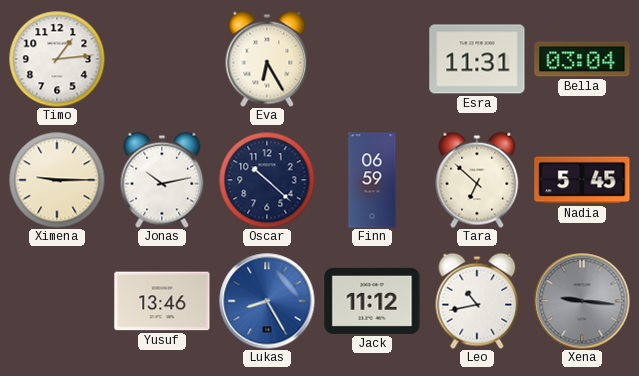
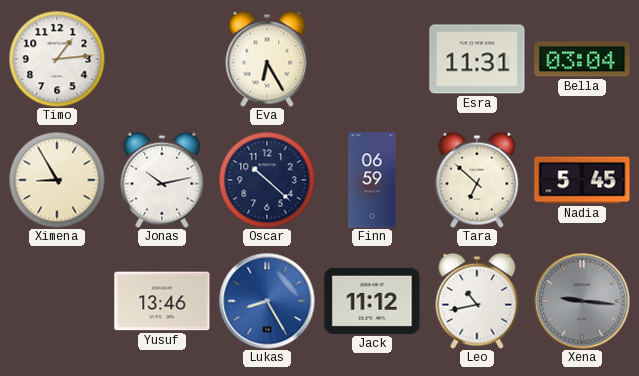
Ximena: 9:15 -> 8:55 (57, 180)
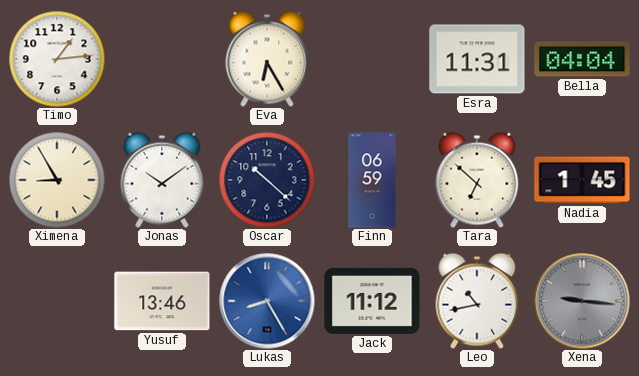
Bella: 03:04 -> 04:04 (582, 59)
Jonas: 10:13 -> 10:09 (162, 180)
Nadia: 5:45 -> 1:45 (582, 180)
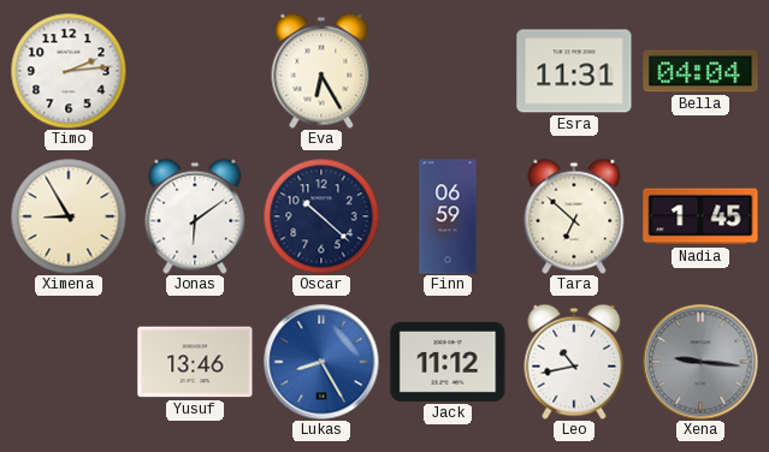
Timo: 1:14 -> 2:14 (69, 71)
Jonas: 10:09 -> 6:09 (195, 216)
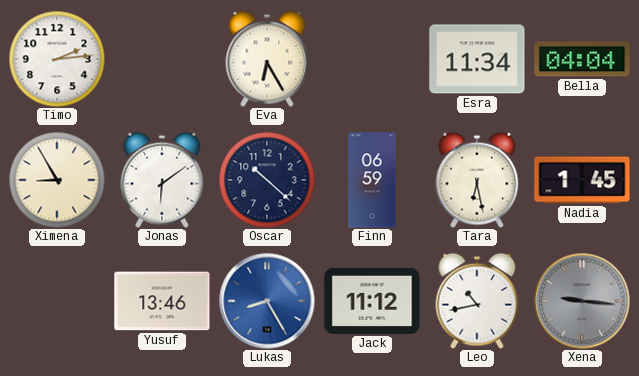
Esra: 11:31 -> 11:34 (477, 59)
Tara: 6:52 -> 6:28 (477, 180)
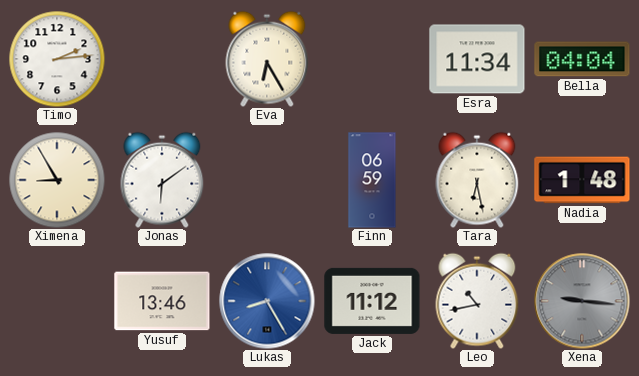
Oscar: 10:22 -> none (267, 180)
Nadia: 1:45 -> 1:48 (582, 180)
